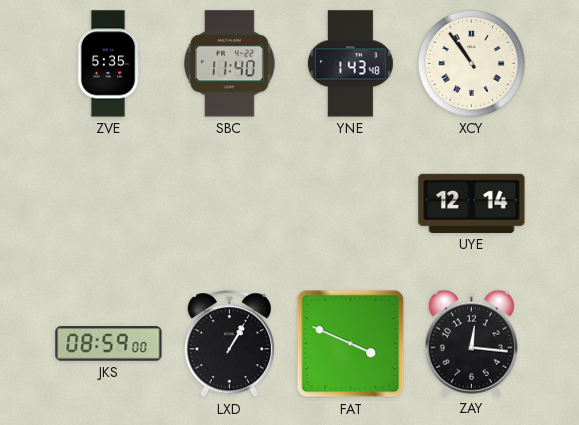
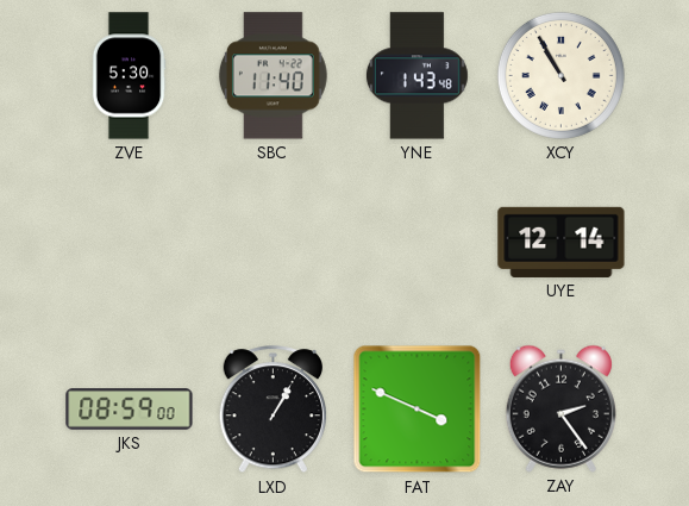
ZVE: 5:35 -> 5:30 (129, 76)
XCY: 10:54 -> 10:55 (560, 75)
ZAY: 12:16 -> 2:24 (560, 408)
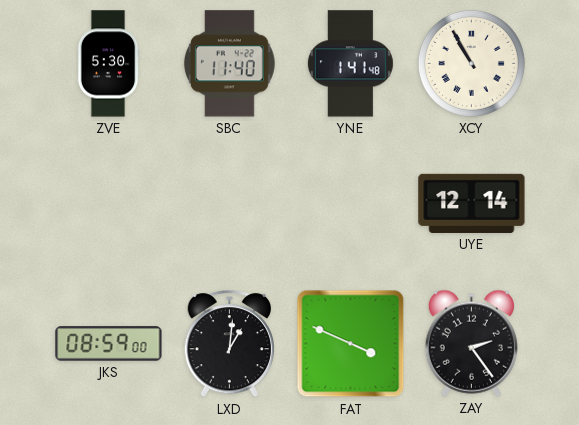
YNE: 1:43 -> 1:41 (350, 64)
LXD: 1:05 -> 1:01 (229, 344)
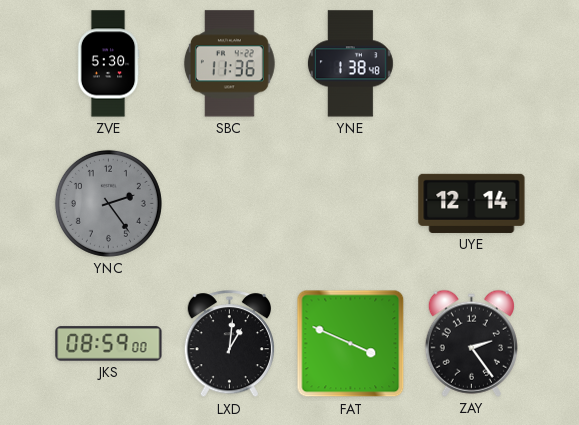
SBC: 11:40 -> 11:36 (229, 64)
YNE: 1:41 -> 1:38 (350, 64)
XCY: 10:55 -> none (471, 63)
YNC: none -> 2:24 (108, 203)
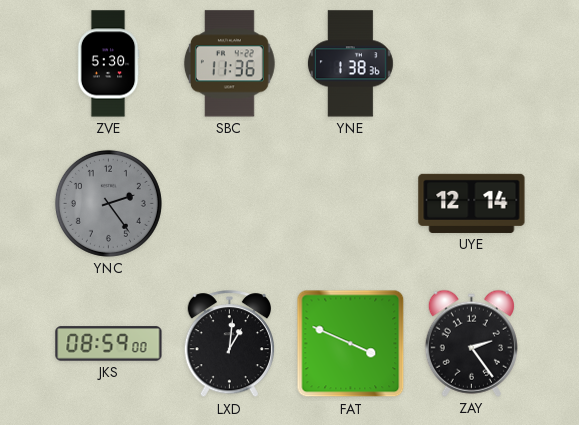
YNE: 1:38:48 -> 1:38:36 (350, 64)
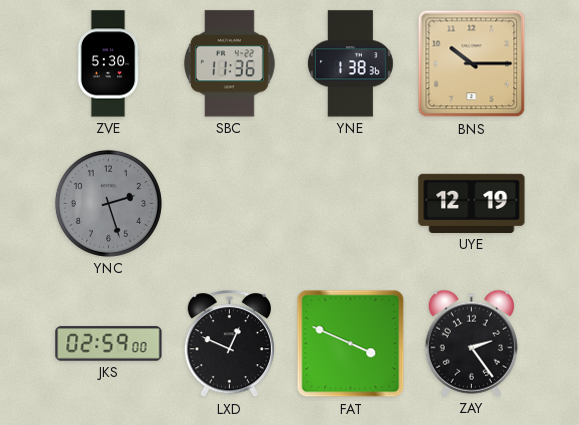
BNS: none -> 10:15 (472, 64)
YNC: 2:24 -> 2:27 (108, 203)
UYE: 12:14 -> 12:19 (472, 203)
JKS: 08:59 -> 02:59 (109, 344)
LXD: 1:01 -> 12:49 (229, 344)
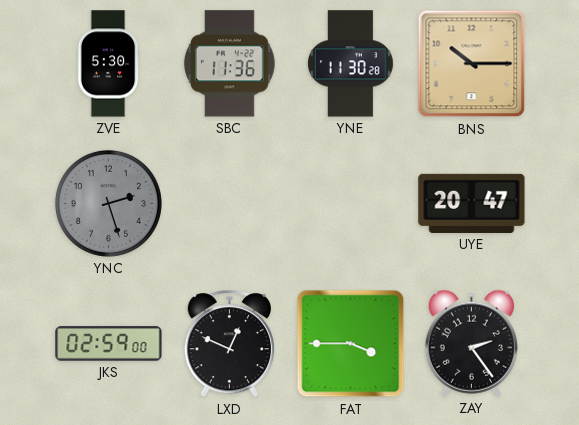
YNE: 1:38 -> 11:30 (350, 64)
UYE: 12:19 -> 20:47 (472, 203)
FAT: 3:49 -> 3:45 (351, 344)
